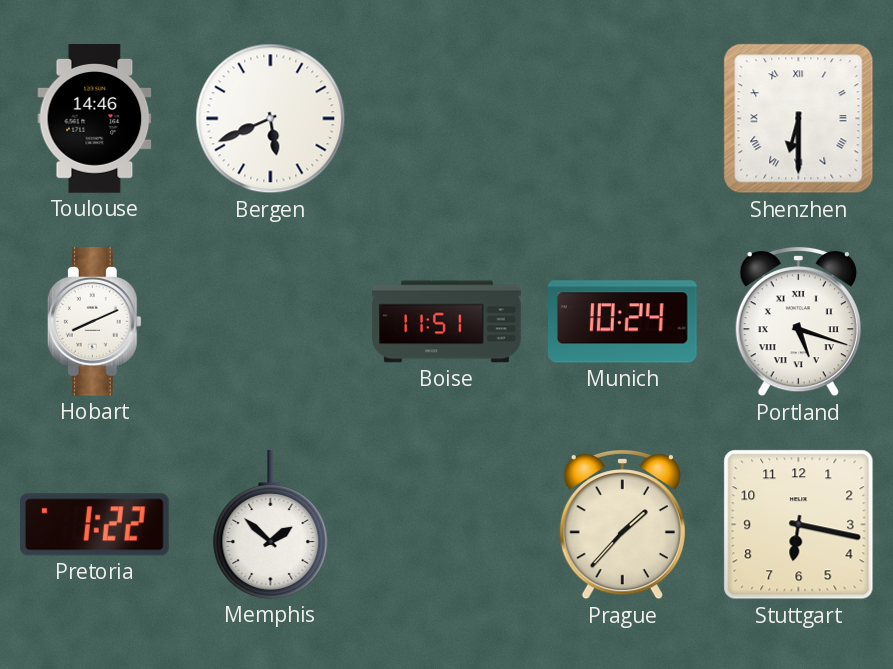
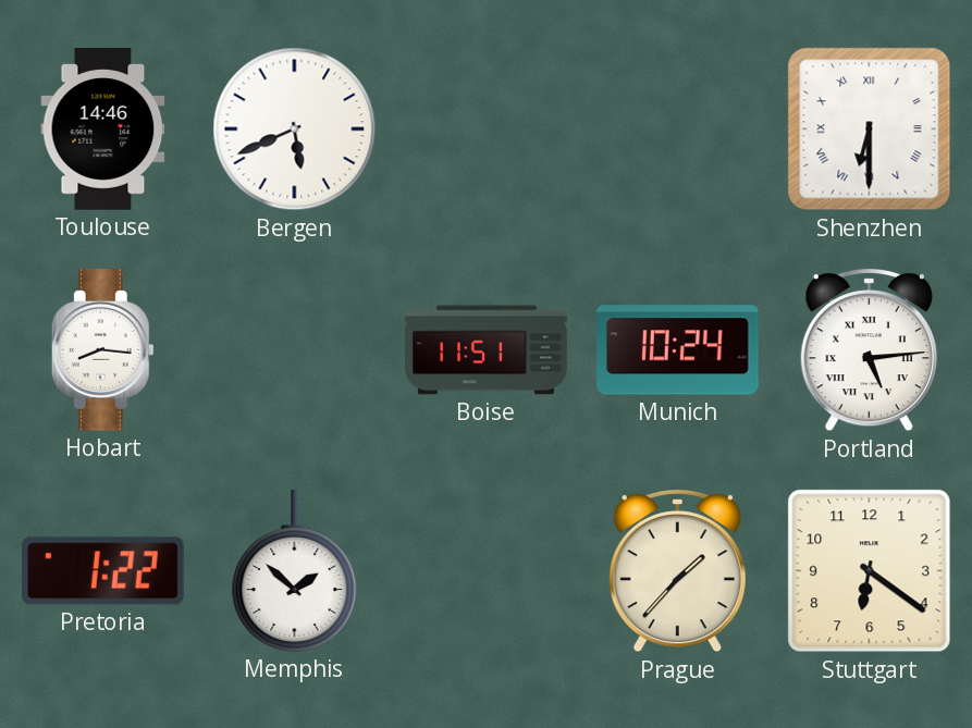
Hobart: 8:11 -> 8:16 (102, 350)
Portland: 5:18 -> 5:14 (869, 349)
Stuttgart: 6:17 -> 6:21 (870, 571)
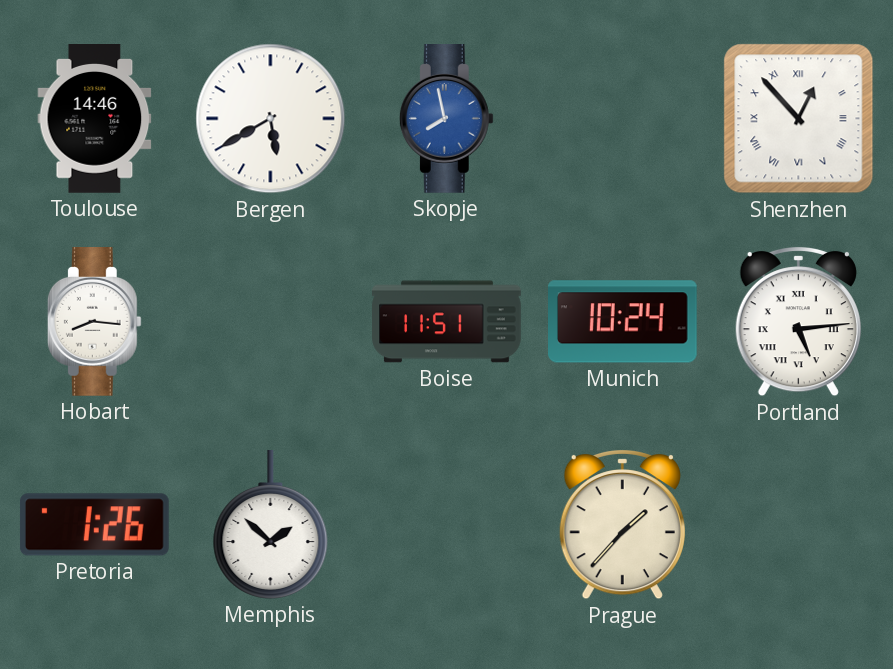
Bergen: 5:41 -> 5:40 (271, 119)
Skopje: none -> 7:58 (446, 119)
Shenzhen: 6:30 -> 12:53 (799, 119)
Pretoria: 1:22 -> 1:26 (94, 525)
Stuttgart: 6:21 -> none (870, 571)
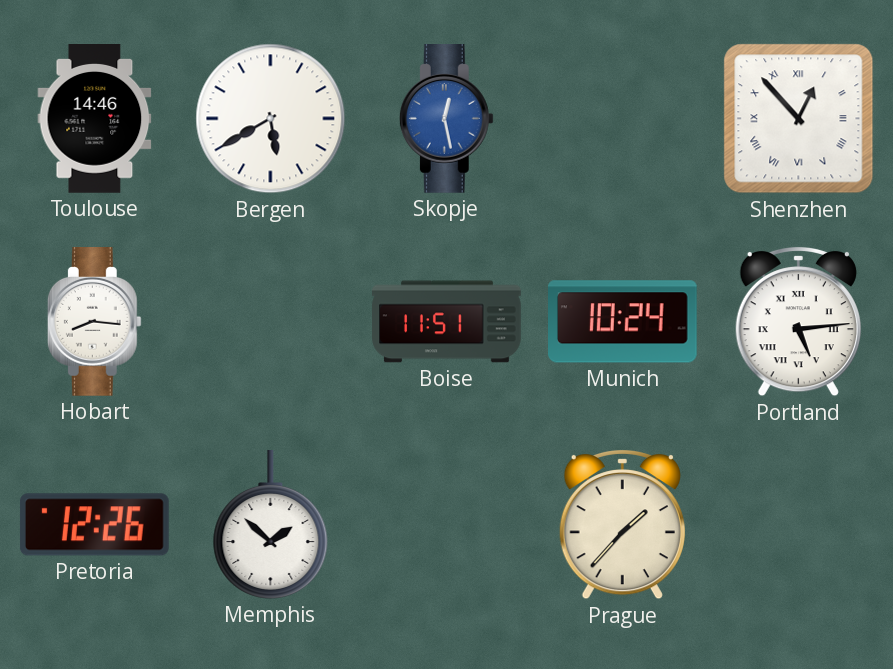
Skopje: 7:58 -> 12:28 (446, 119)
Pretoria: 1:26 -> 12:26 (94, 525)
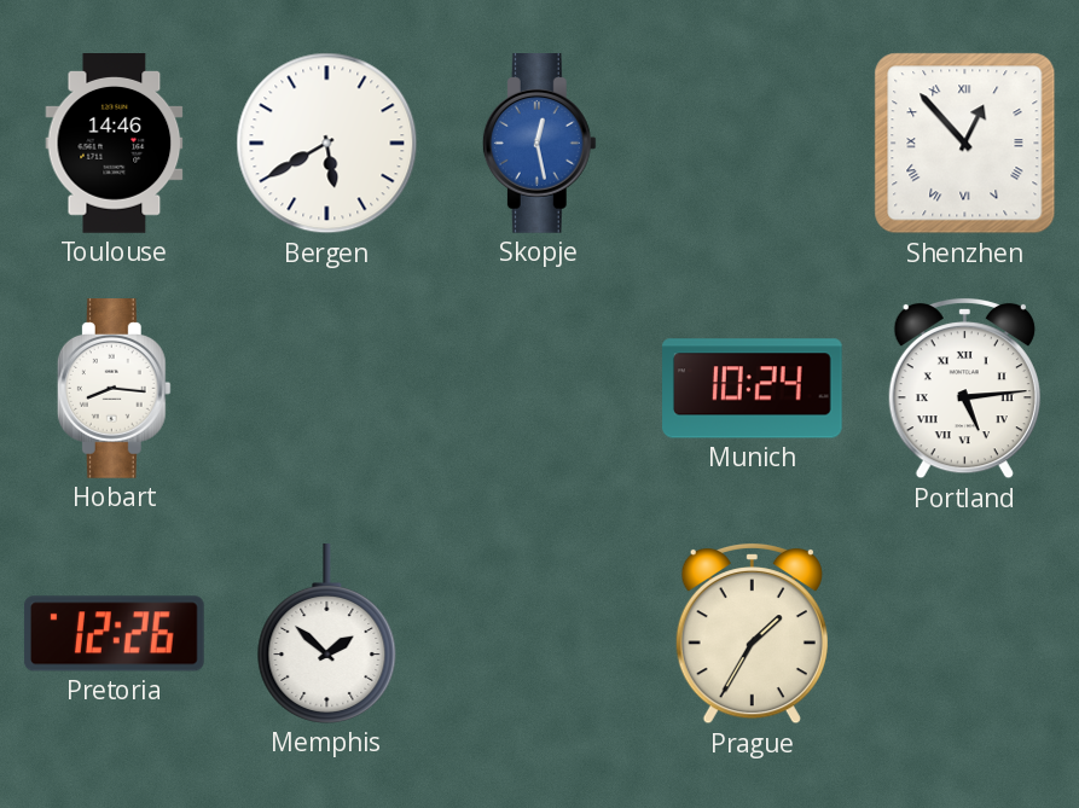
Boise: 11:51 -> none (447, 322)
Prague: 1:37 -> 1:35 (752, 633)
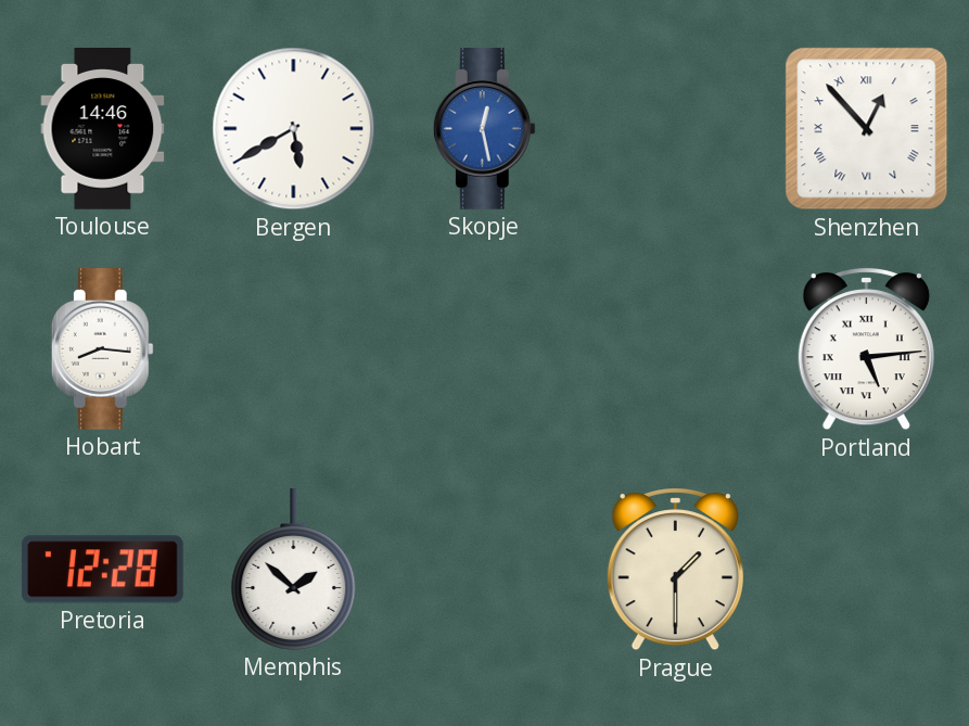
Munich: 10:24 -> none (753, 389)
Pretoria: 12:26 -> 12:28 (102, 570)
Prague: 1:35 -> 1:30 (675, 569)
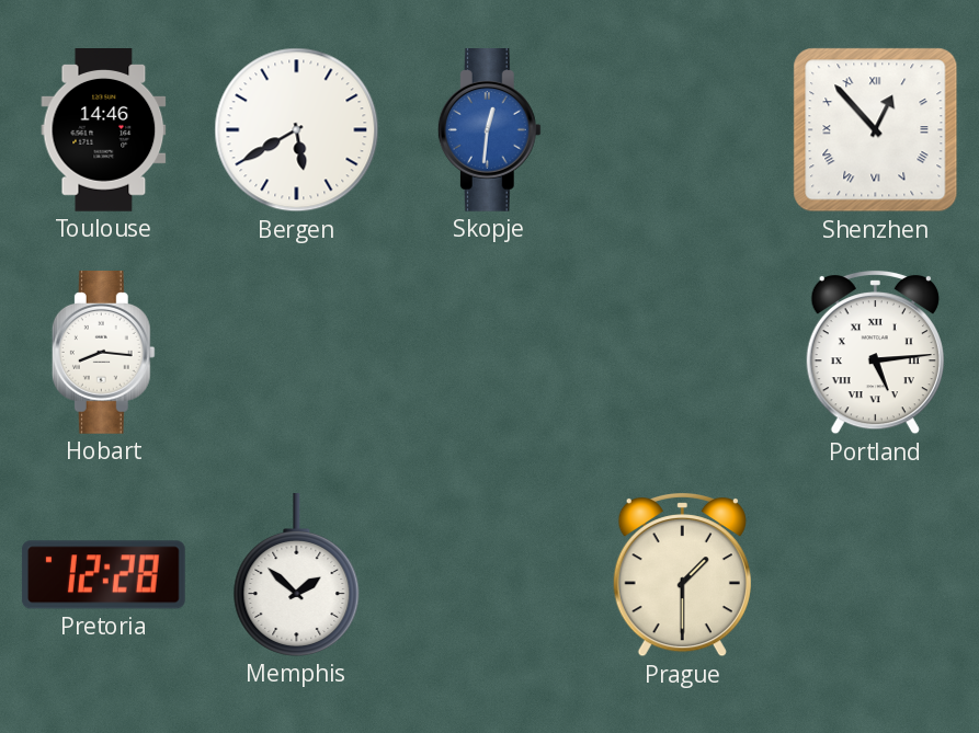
Skopje: 12:28 -> 12:31 (489, 130)
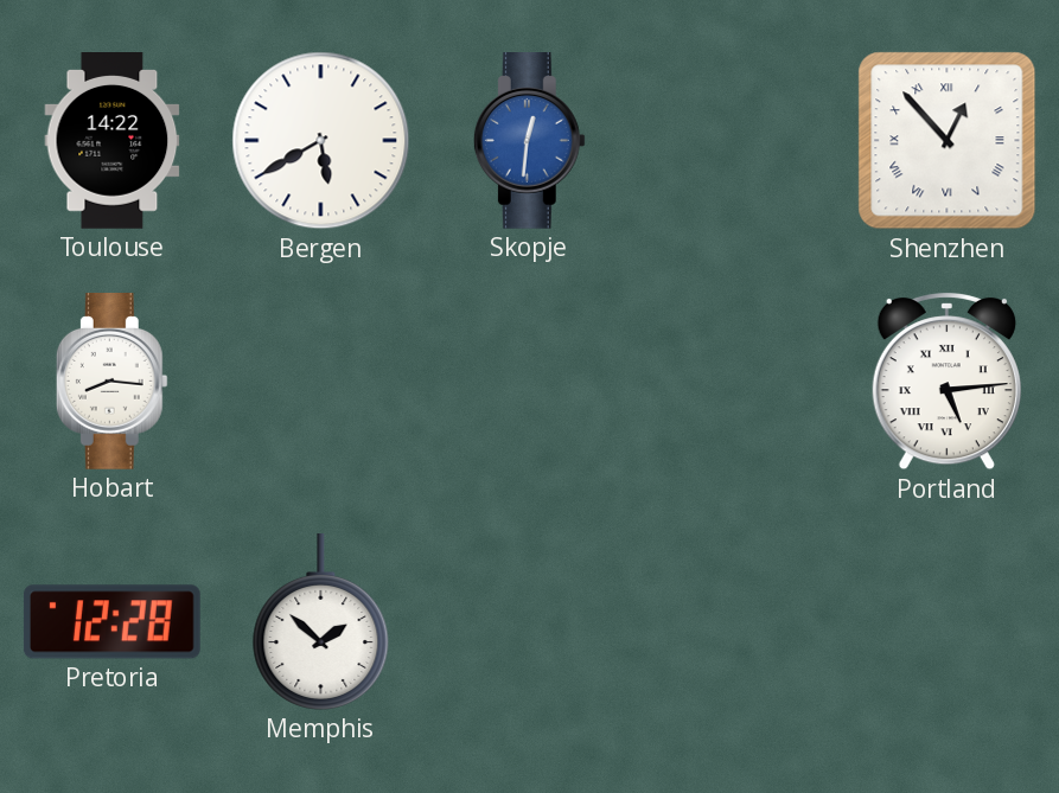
Toulouse: 14:46 -> 14:22 (113, 141)
Prague: 1:30 -> none (682, 574)
